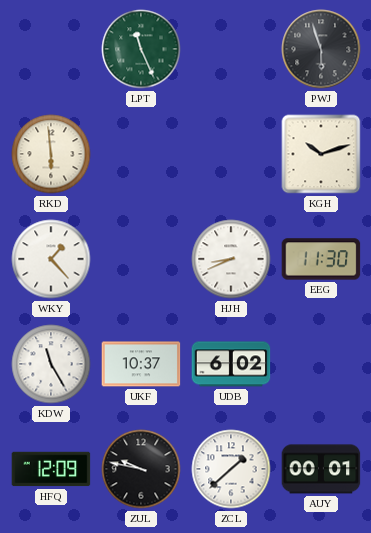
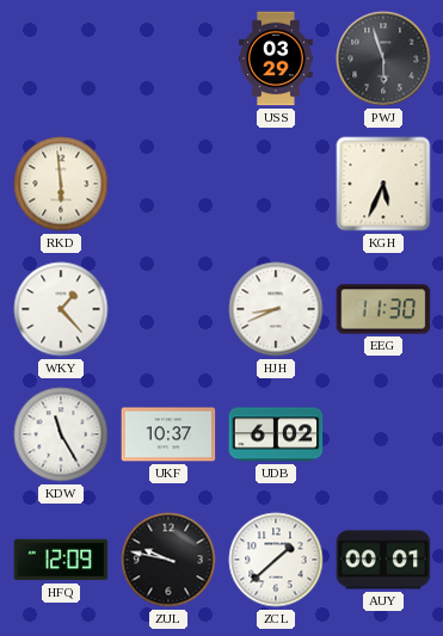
LPT: 11:26 -> none (141, 49)
USS: none -> 03:29 (277, 58)
KGH: 10:12 -> 5:34 (383, 184)
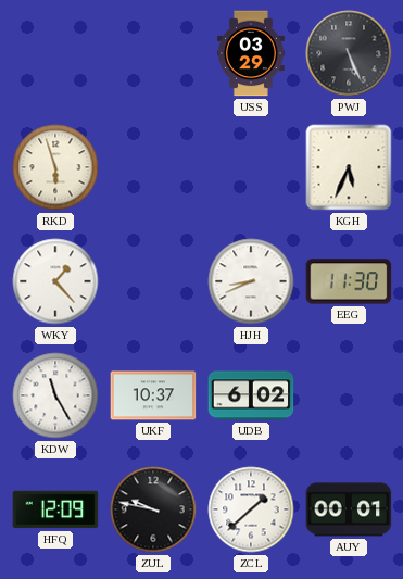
PWJ: 5:57 -> 5:26 (349, 53)
RKD: 5:59 -> 5:57 (55, 167)
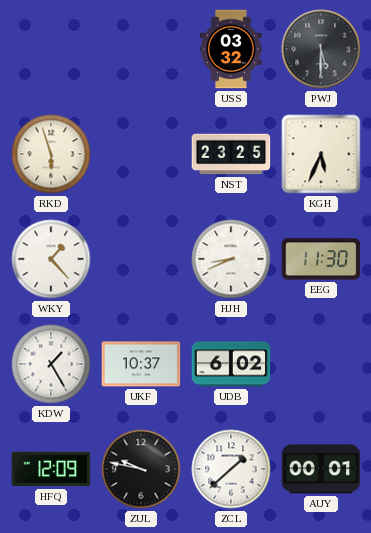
USS: 03:29 -> 03:32 (232, 49)
PWJ: 5:26 -> 5:30 (321, 49)
NST: none -> 23:25 (231, 154)
KDW: 11:25 -> 1:25 (51, 364)
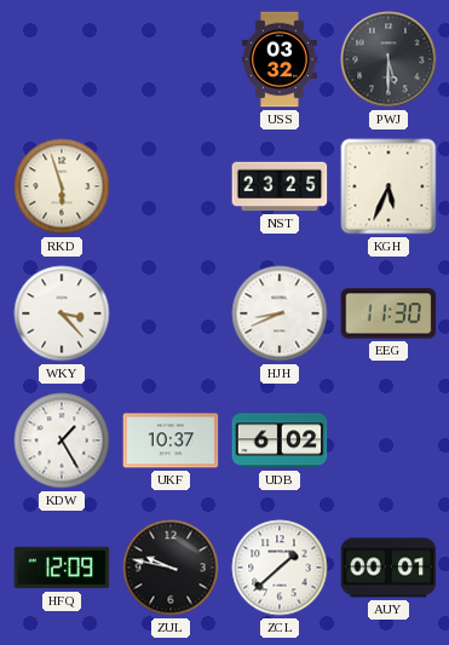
WKY: 1:23 -> 3:23 (62, 313)
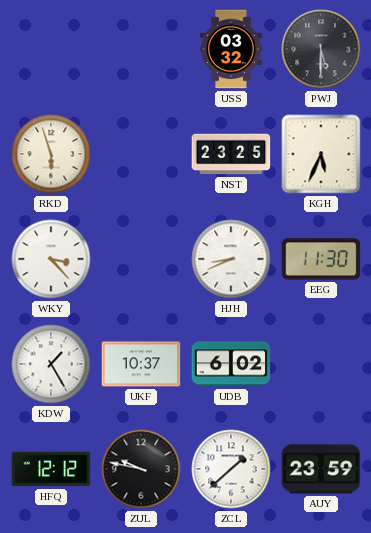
HFQ: 12:09 -> 12:12 (51, 469)
AUY: 00:01 -> 23:59 (321, 469)
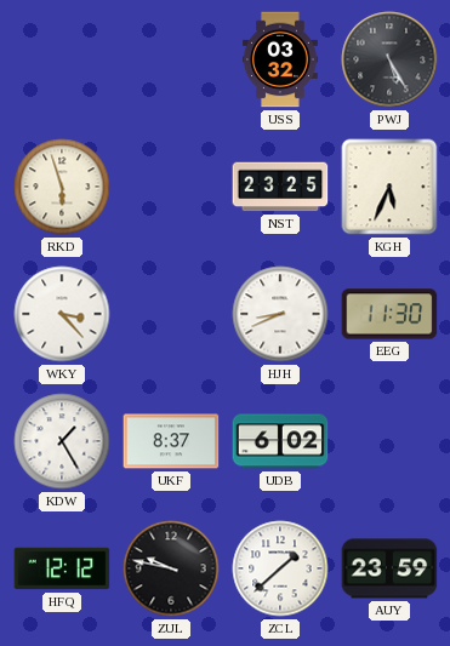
PWJ: 5:30 -> 5:25 (389, 59)
UKF: 10:37 -> 8:37 (171, 441)
